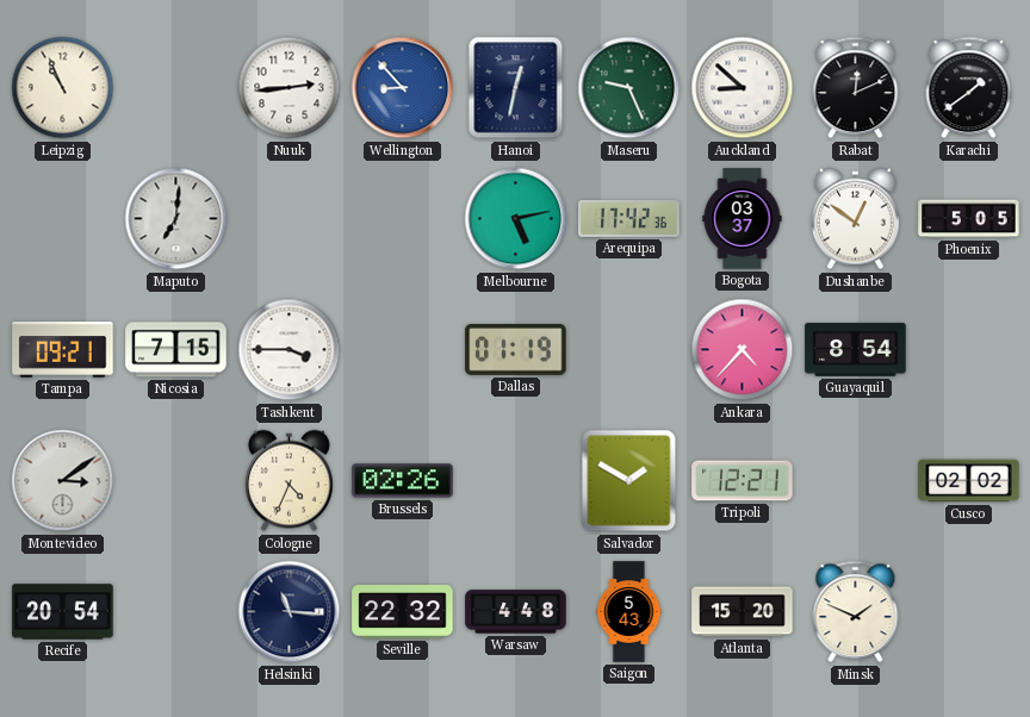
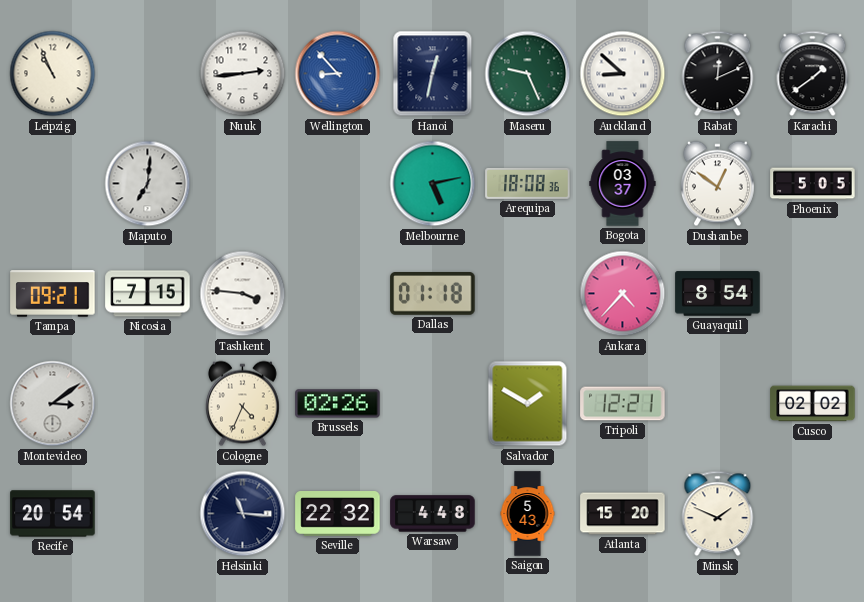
Arequipa: 17:42 -> 18:08 (528, 184)
Tashkent: 3:45 -> 3:46 (243, 294)
Dallas: 01:19 -> 01:18 (433, 294)
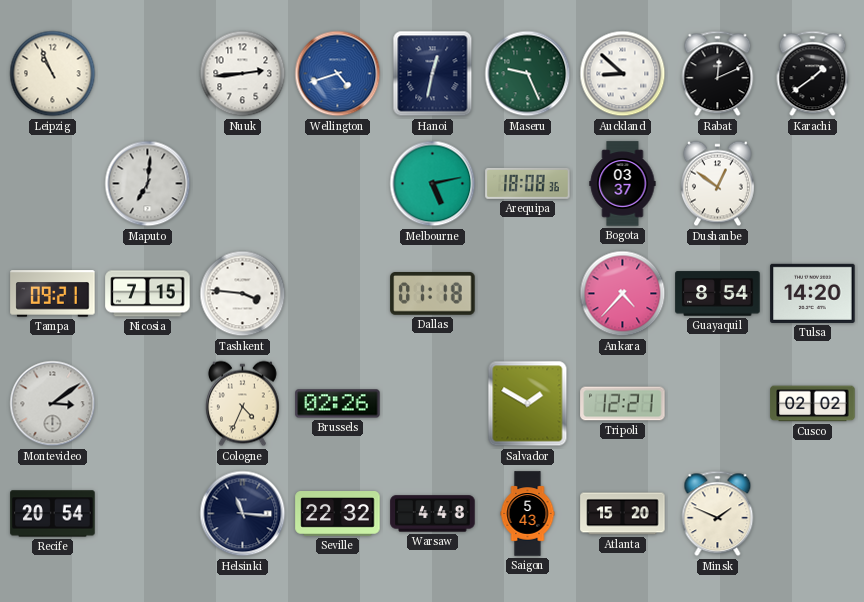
Wellington: 8:53 -> 4:42 (338, 74)
Phoenix: 5:05 -> none (813, 184)
Tulsa: none -> 14:20 (813, 293)
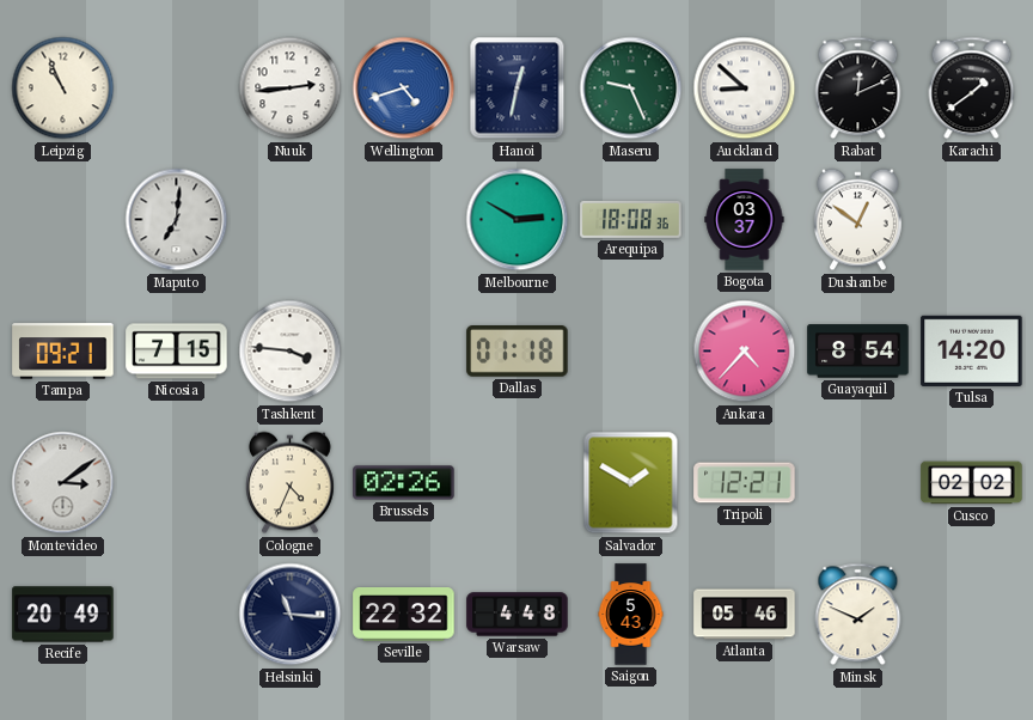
Melbourne: 5:13 -> 2:50 (518, 220)
Recife: 20:54 -> 20:49 (63, 615)
Atlanta: 15:20 -> 05:46 (745, 615)
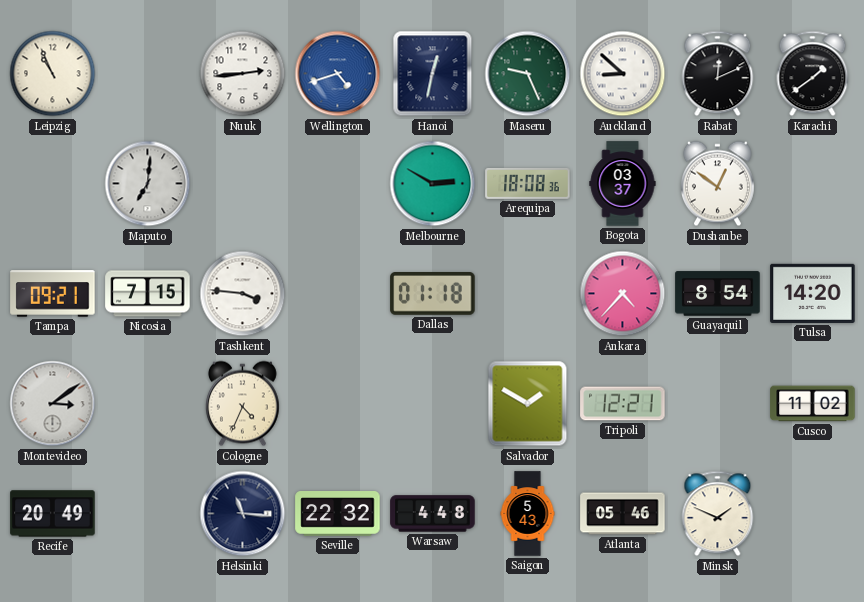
Brussels: 02:26 -> none (404, 483)
Cusco: 02:02 -> 11:02 (813, 404)
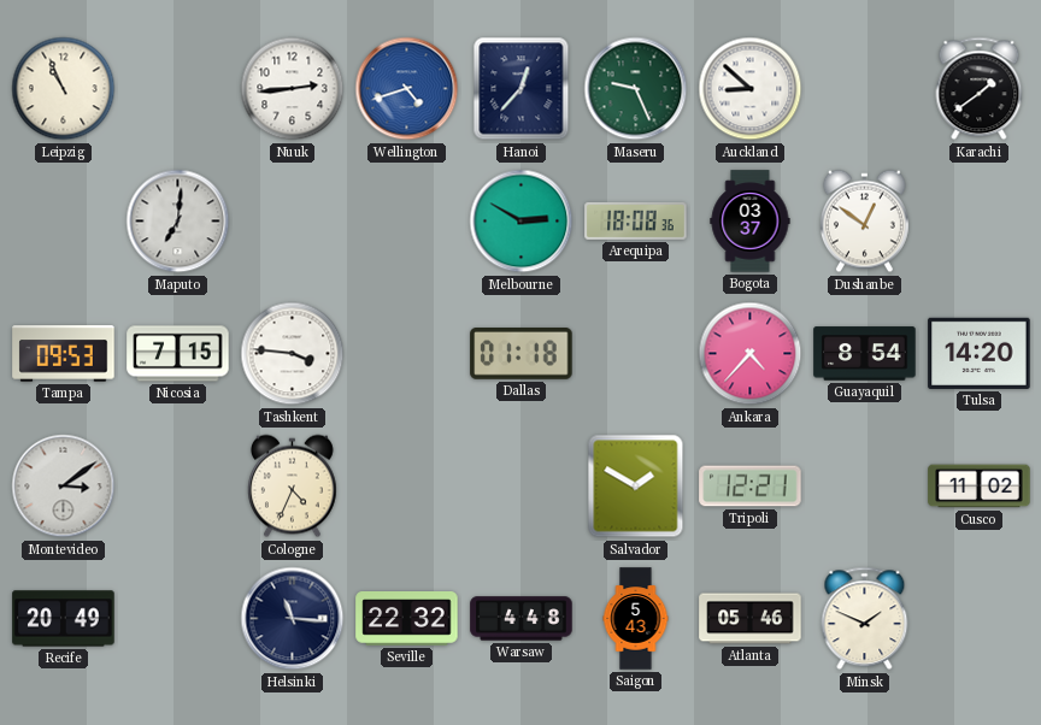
Hanoi: 12:32 -> 12:37 (522, 89)
Rabat: 12:11 -> none (718, 74)
Tampa: 09:21 -> 09:53 (64, 354)
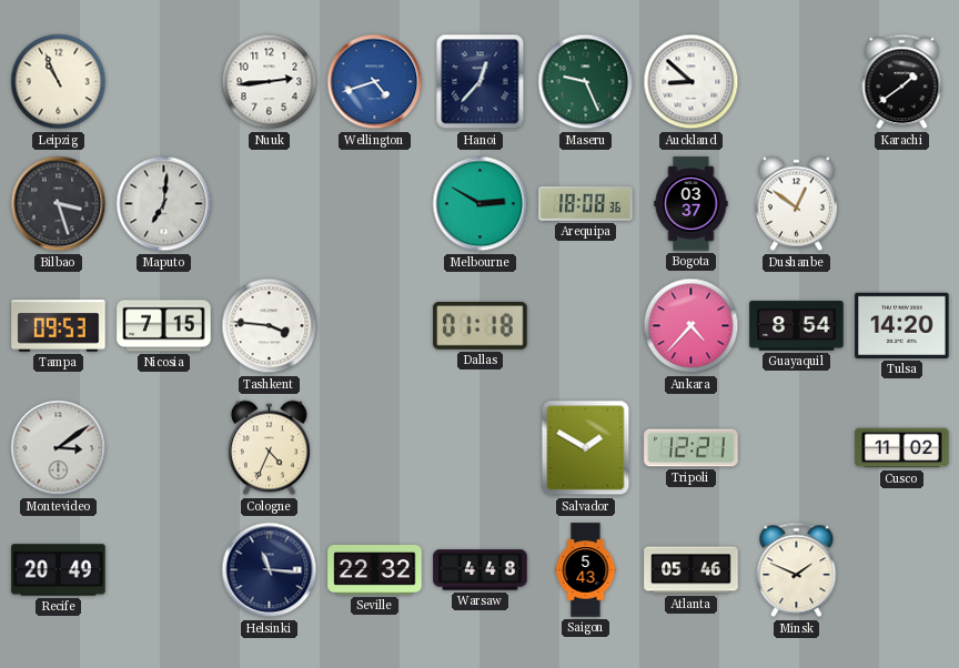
Bilbao: none -> 3:27 (59, 204)
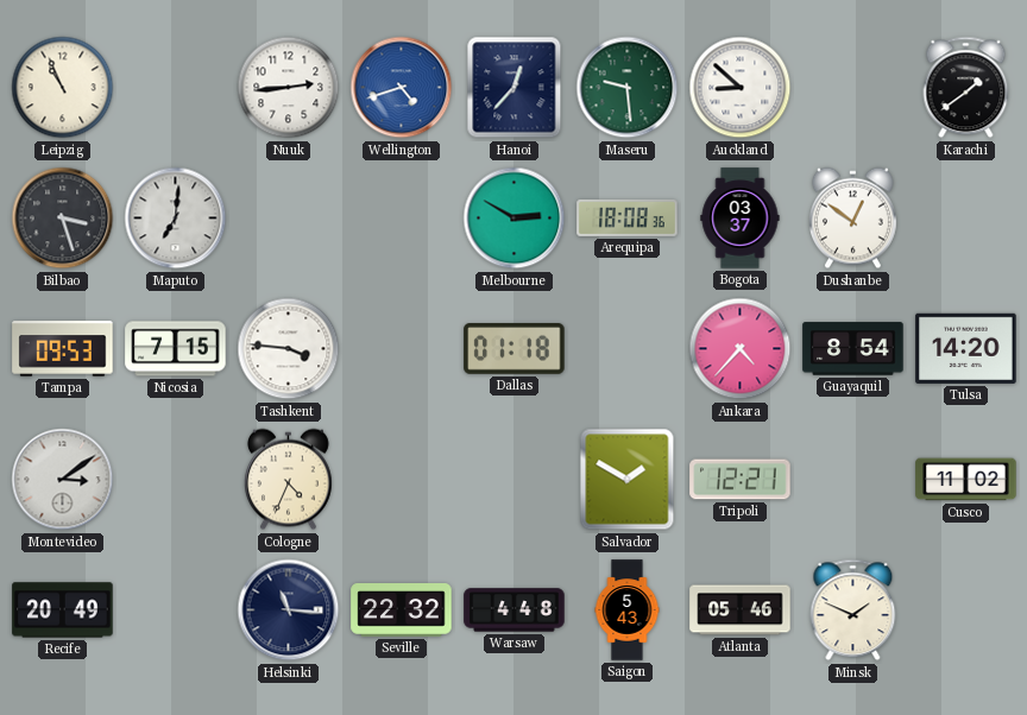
Maseru: 9:26 -> 9:29 (628, 88)
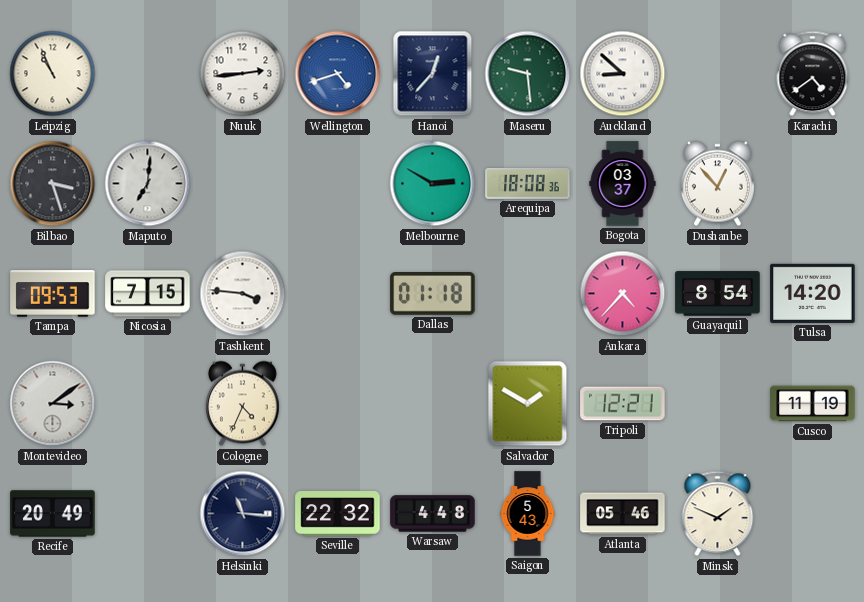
Karachi: 1:39 -> 4:39 (813, 74)
Dushanbe: 12:51 -> 12:53 (717, 184)
Cusco: 11:02 -> 11:19 (813, 404)
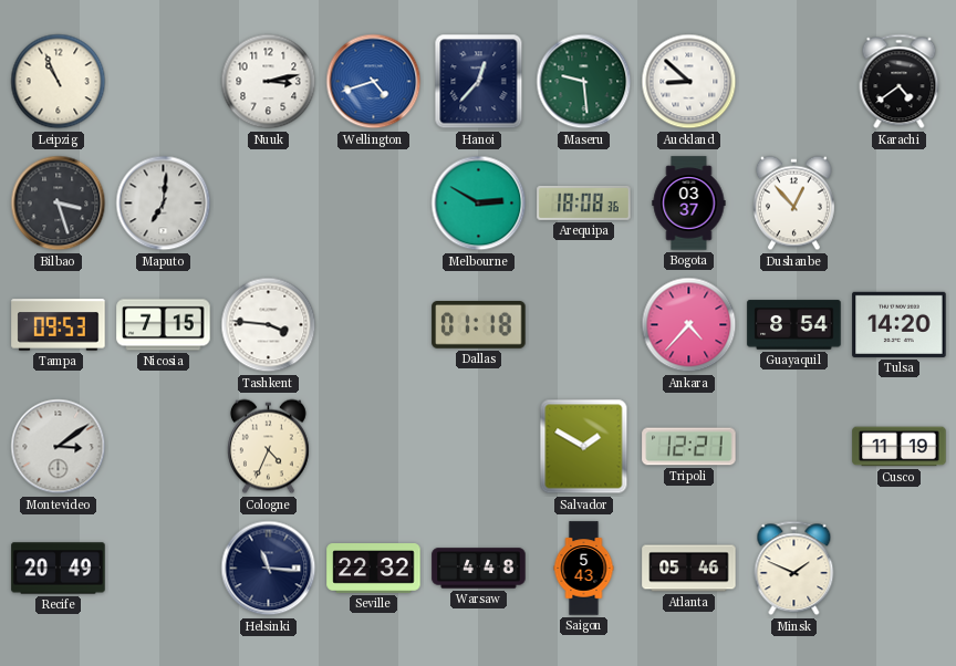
Nuuk: 2:44 -> 3:13 (269, 82)
